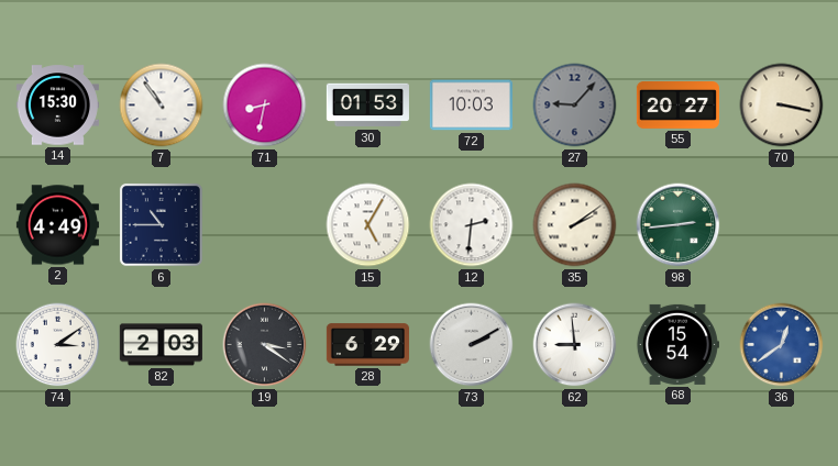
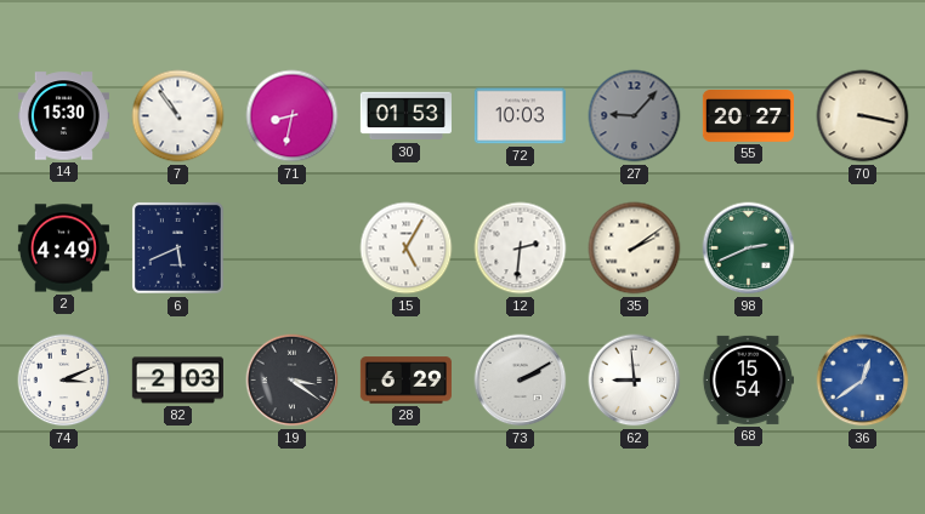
6: 10:45 -> 5:41 (177, 247)
98: 2:44 -> 2:41 (749, 249)
74: 3:09 -> 3:11 (64, 381)
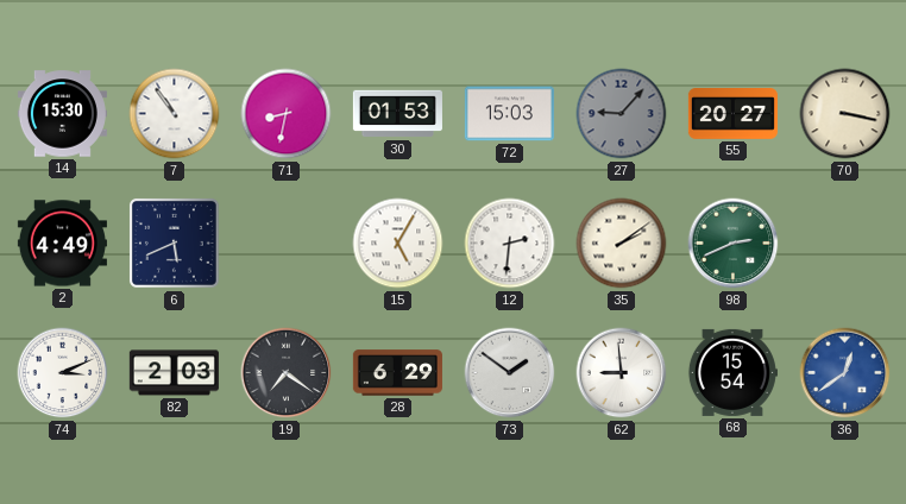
72: 10:03 -> 15:03 (509, 114)
19: 3:21 -> 7:21 (287, 373)
73: 2:10 -> 1:51 (510, 373)
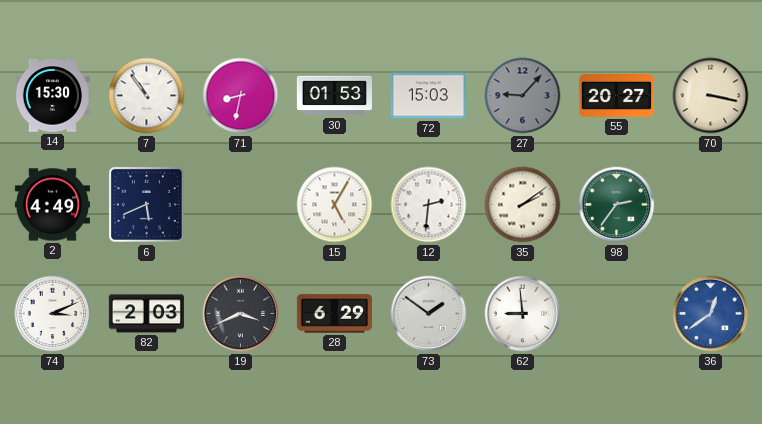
98: 2:41 -> 2:36 (617, 205)
19: 7:21 -> 3:41 (241, 314)
68: 15:54 -> none (732, 372)
